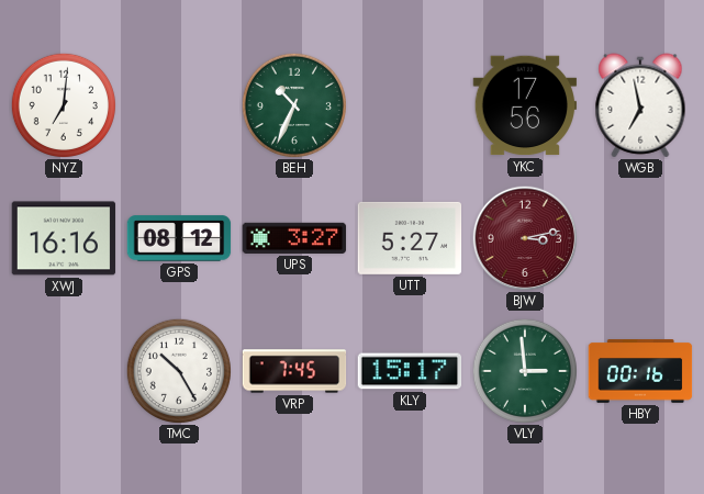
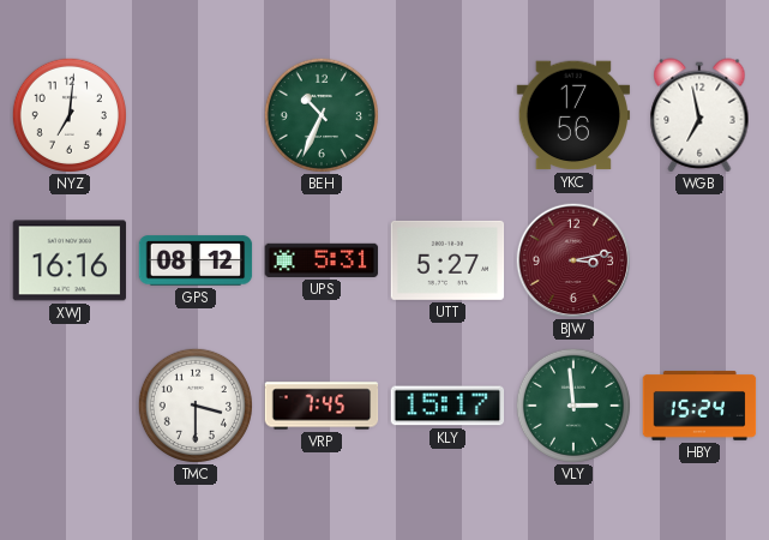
UPS: 3:27 -> 5:31 (322, 260)
TMC: 10:25 -> 3:30 (196, 406)
HBY: 00:16 -> 15:24 (699, 406)
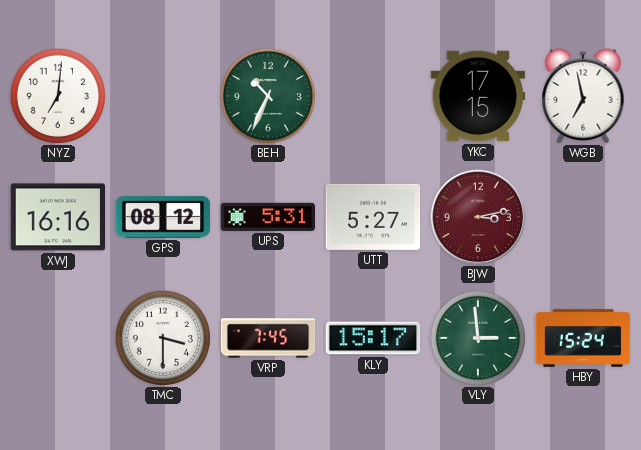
YKC: 17:56 -> 17:15 (478, 96)
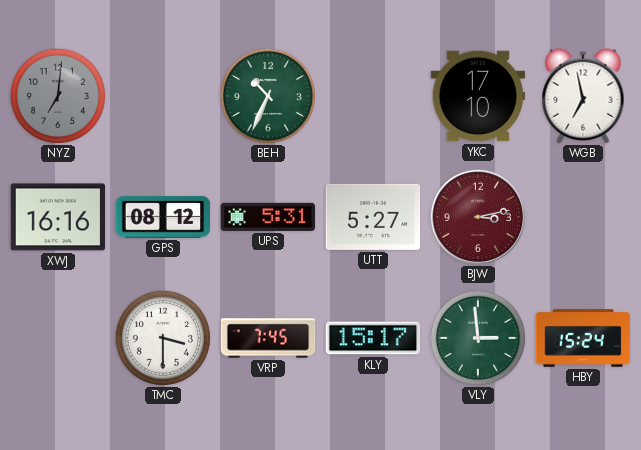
NYZ dial: white -> grey (58, 96)
YKC: 17:15 -> 17:10 (478, 96)
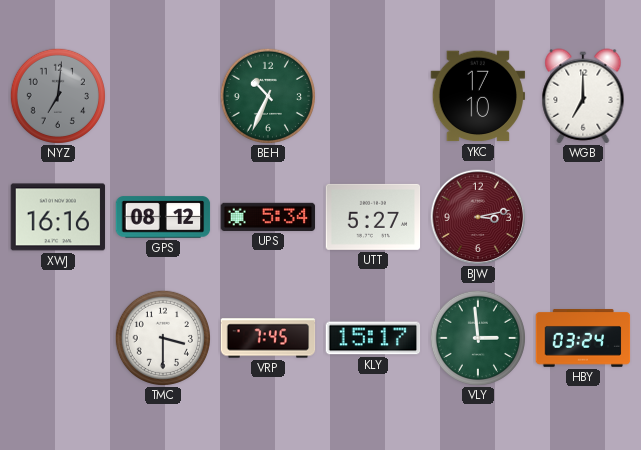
WGB: 6:58 -> 7:00 (583, 96)
UPS: 5:31 -> 5:34 (268, 217)
HBY: 15:24 -> 03:24 (583, 338)
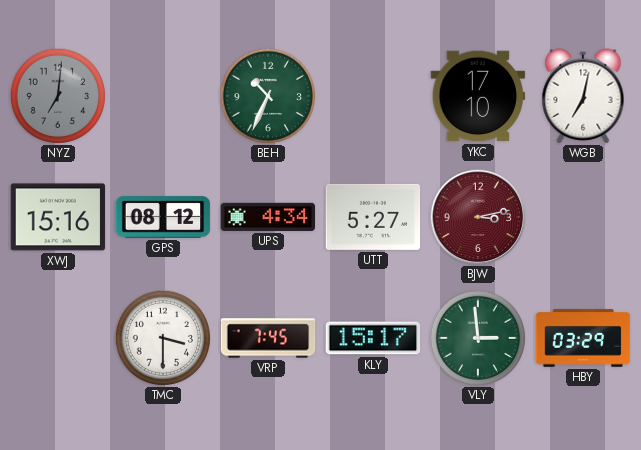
WGB: 7:00 -> 7:02 (583, 96)
XWJ: 16:16 -> 15:16 (58, 217)
UPS: 5:34 -> 4:34 (268, 217)
HBY: 03:24 -> 03:29 (583, 338)
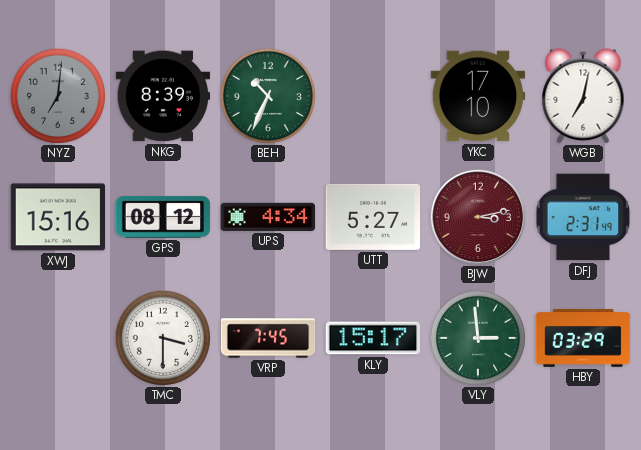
NKG: none -> 8:39 (163, 96)
DFJ: none -> 2:31 (583, 217)
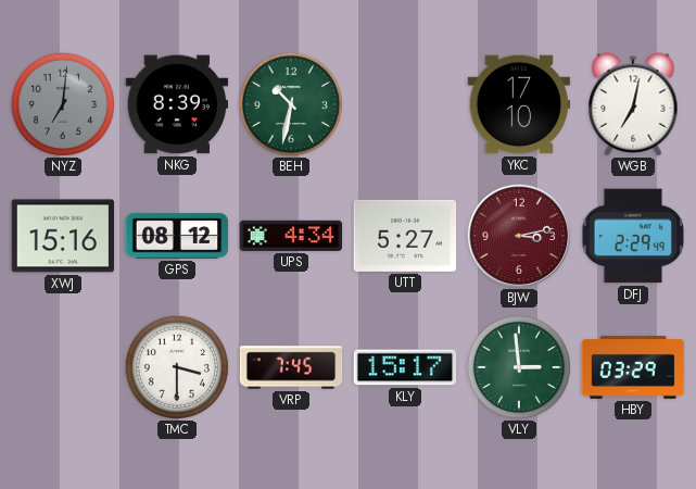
BEH: 10:34 -> 10:32 (291, 104)
DFJ: 2:31 -> 2:29 (633, 236)
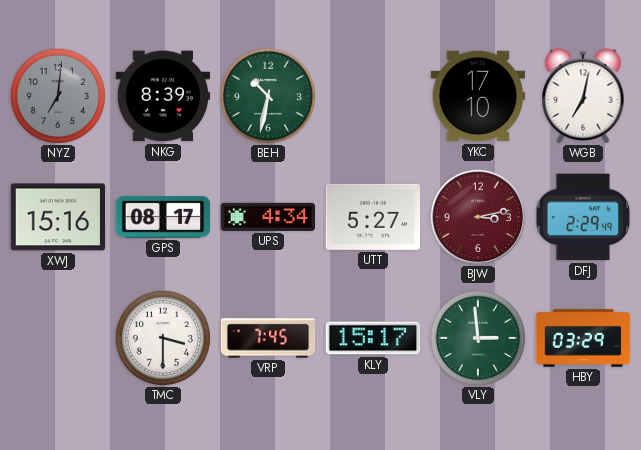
GPS: 08:12 -> 08:17 (163, 217)
